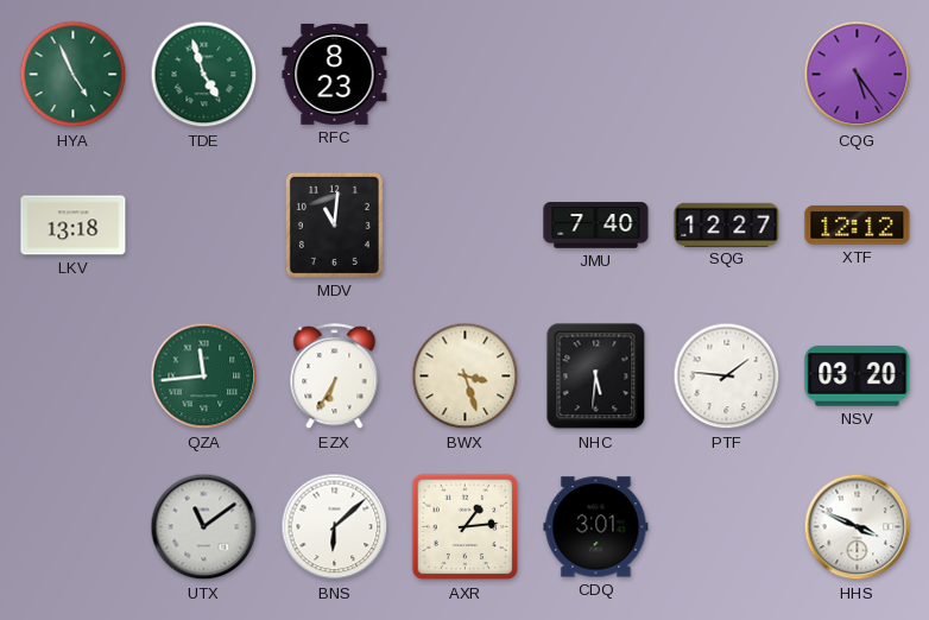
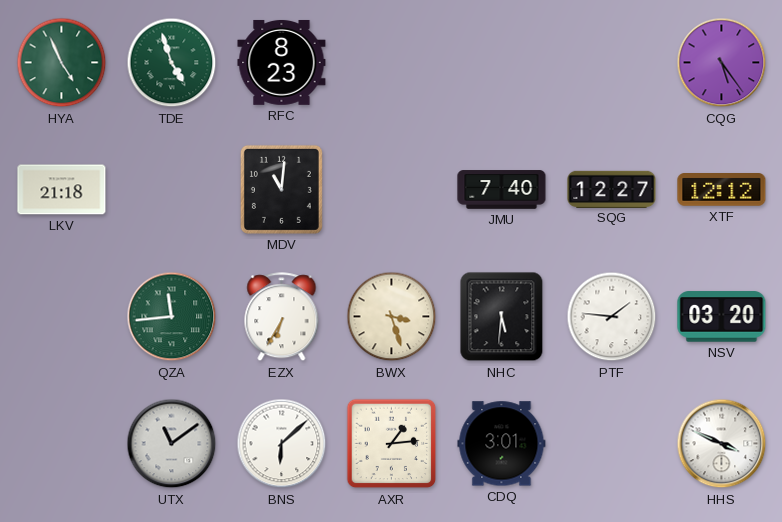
LKV: 13:18 -> 21:18 (62, 190)
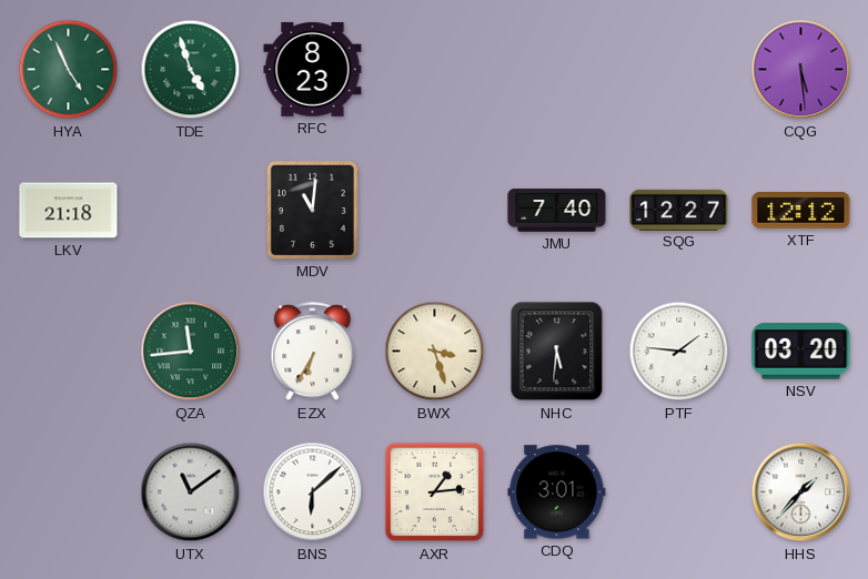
CQG: 5:24 -> 5:29 (801, 70)
HHS: 3:49 -> 1:37 (801, 492)
